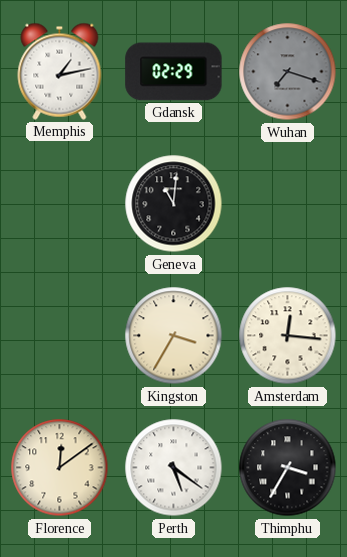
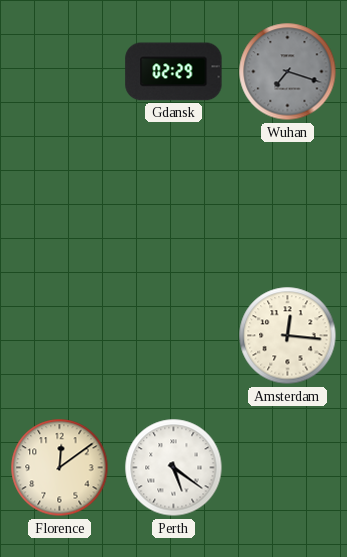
Memphis: 1:13 -> none (60, 71)
Geneva: 11:01 -> none (174, 204)
Kingston: 3:35 -> none (174, 336)
Thimphu: 3:35 -> none (288, 468)
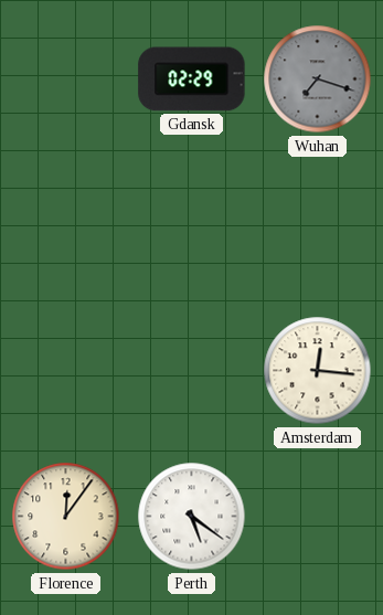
Florence: 12:09 -> 12:06 (66, 517)
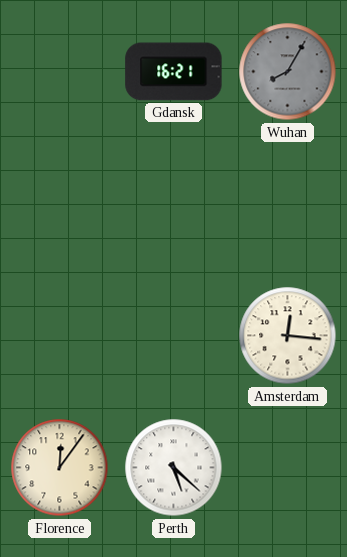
Gdansk: 02:29 -> 16:21 (174, 72)
Wuhan: 7:18 -> 8:05 (288, 72)
Perth: 5:21 -> 5:22 (174, 468)
